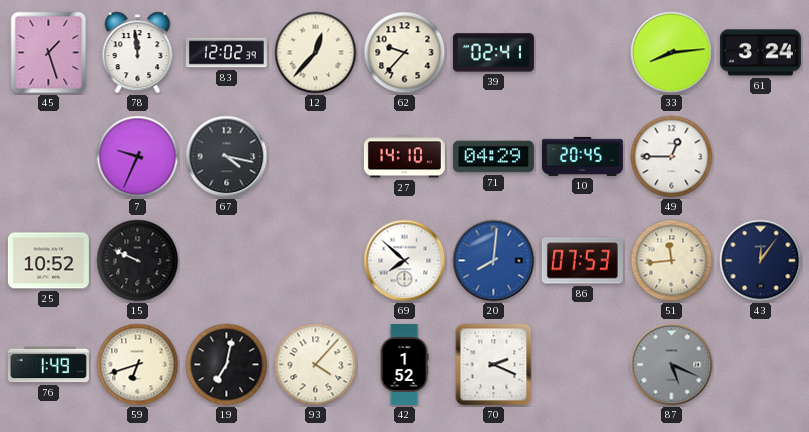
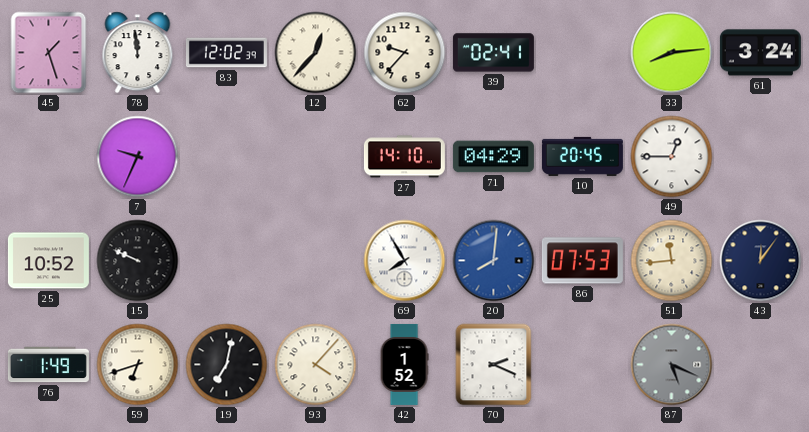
67: 4:17 -> none (227, 157)
69: 7:52 -> 7:55 (405, 261)
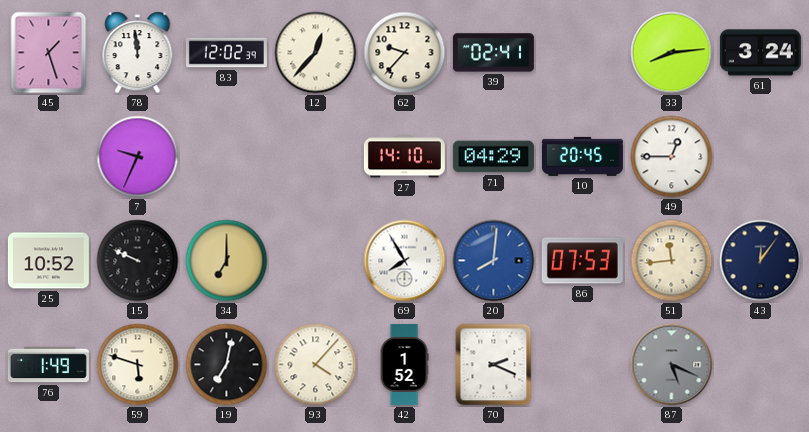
34: none -> 7:00 (227, 261)
59: 6:42 -> 5:48 (138, 365)
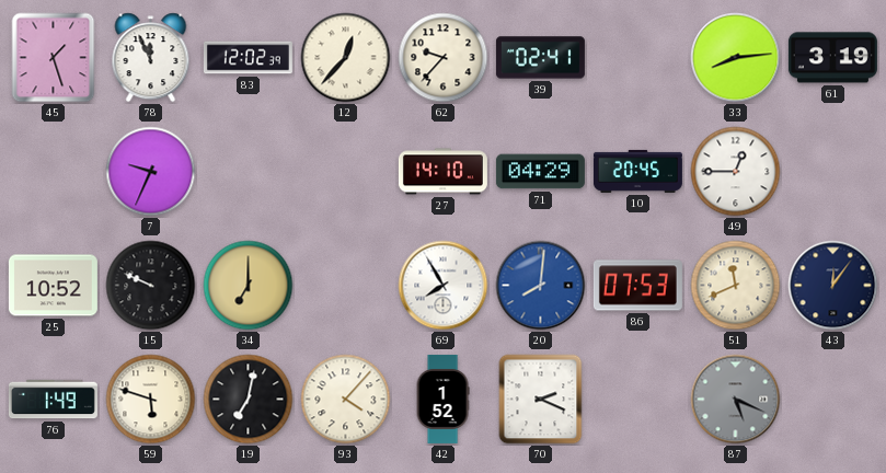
78: 11:59 -> 11:56 (151, 58)
61: 3:24 -> 3:19 (832, 58)
51: 11:44 -> 11:41 (736, 286)
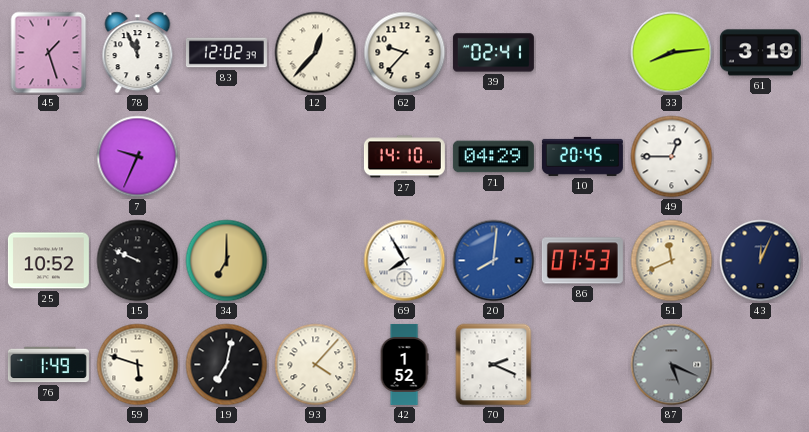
43: 12:06 -> 12:04 (761, 261)
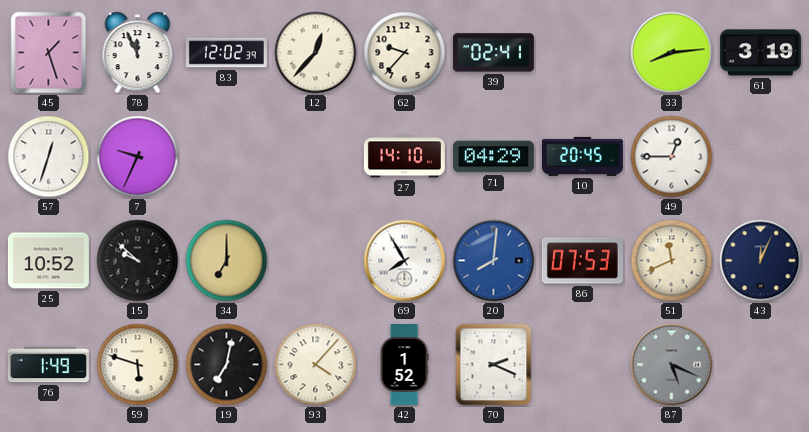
57: none -> 12:33 (49, 157)
15: 9:49 -> 9:52 (138, 261)
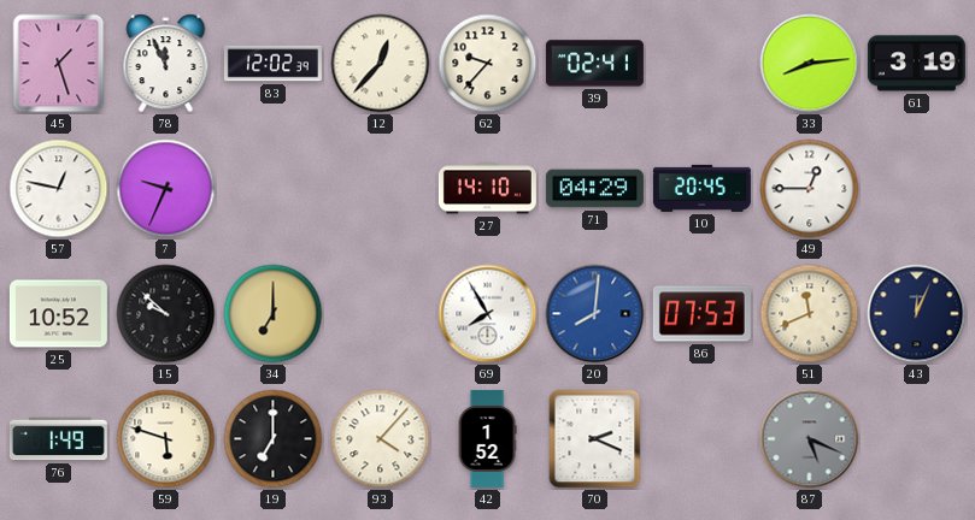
57: 12:33 -> 12:47 (59, 189)
19: 7:02 -> 7:00 (274, 439)
